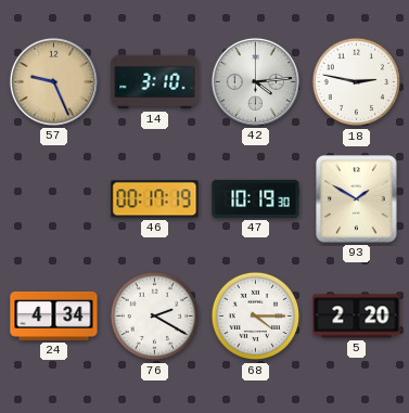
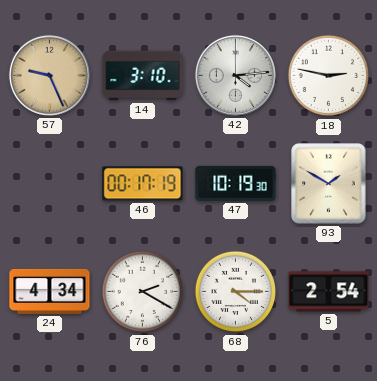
5: 2:20 -> 2:54 (329, 292)
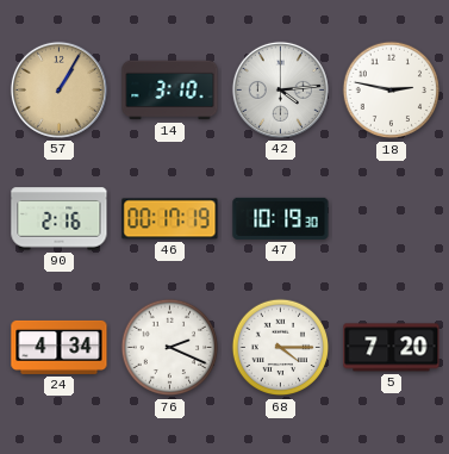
57: 9:26 -> 1:05 (58, 89)
90: none -> 2:16 (60, 219)
93: 1:50 -> none (329, 184)
76: 2:20 -> 2:19 (170, 348)
5: 2:54 -> 7:20 (392, 348)
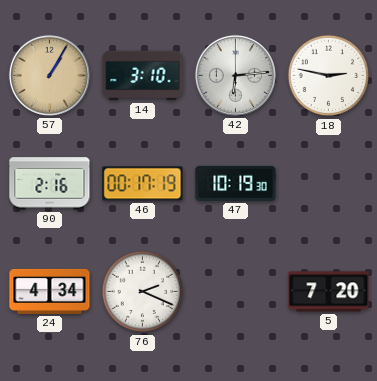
42: 4:14 -> 6:14 (235, 75)
68: 4:15 -> none (281, 348)
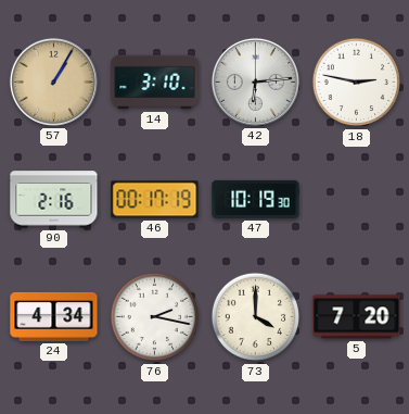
76: 2:19 -> 2:17 (155, 317)
73: none -> 4:00 (256, 317)
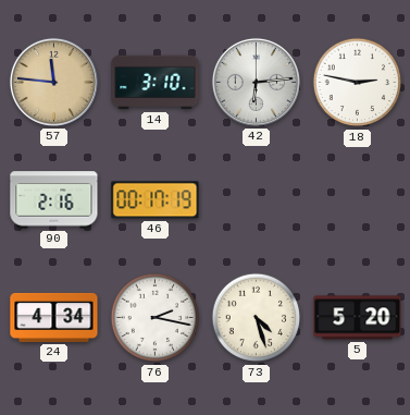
57: 1:05 -> 11:46 (53, 82)
47: 10:19 -> none (256, 199)
73: 4:00 -> 4:27 (257, 318)
5: 7:20 -> 5:20 (358, 318)
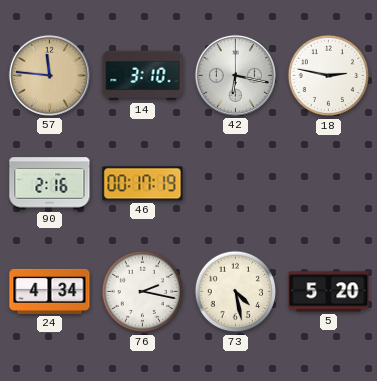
42: 6:14 -> 6:17 (235, 75)
73: 4:27 -> 4:28 (236, 292)
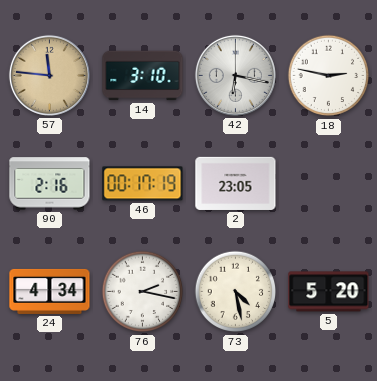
2: none -> 23:05 (236, 183)
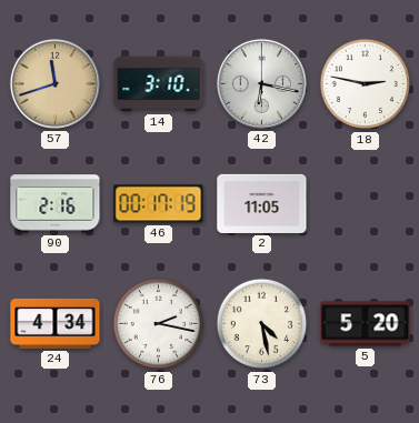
57: 11:46 -> 11:42 (54, 83)
2: 23:05 -> 11:05 (262, 203)
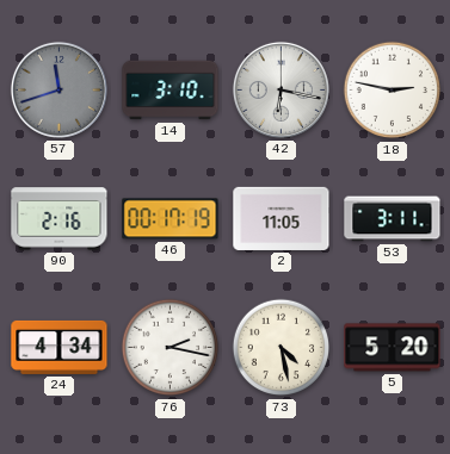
57 dial: champagne -> grey (58, 89)
53: none -> 3:11 (393, 219)
